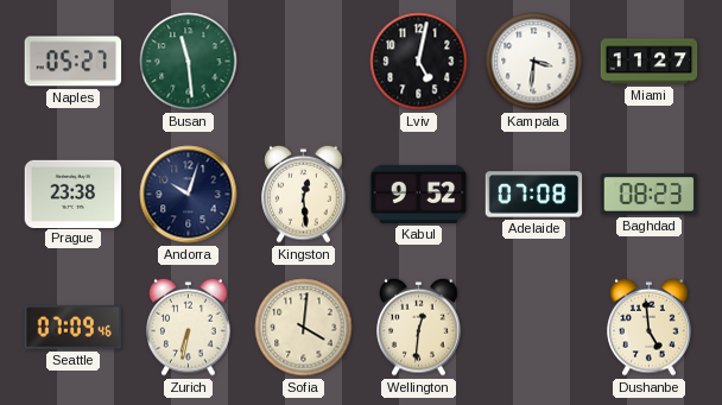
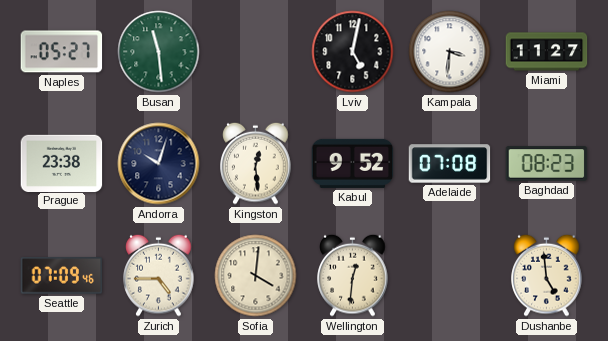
Zurich: 6:32 -> 4:45 (159, 275)
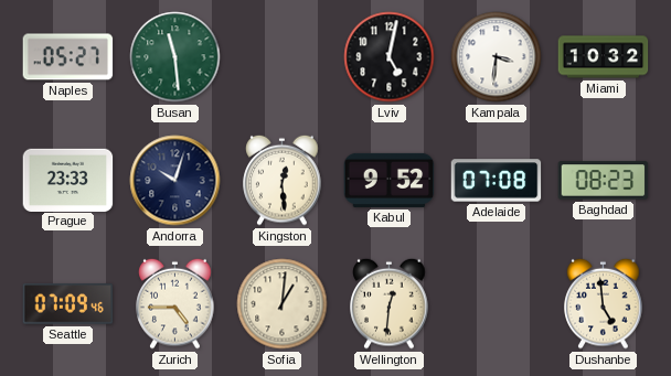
Miami: 11:27 -> 10:32 (604, 57)
Prague: 23:38 -> 23:33 (68, 180)
Sofia: 4:01 -> 1:01 (283, 304)
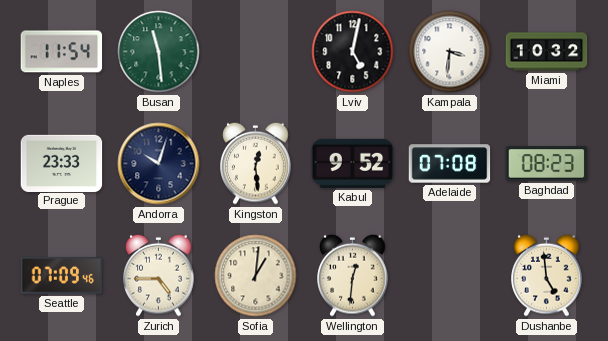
Naples: 05:27 -> 11:54 (62, 52)
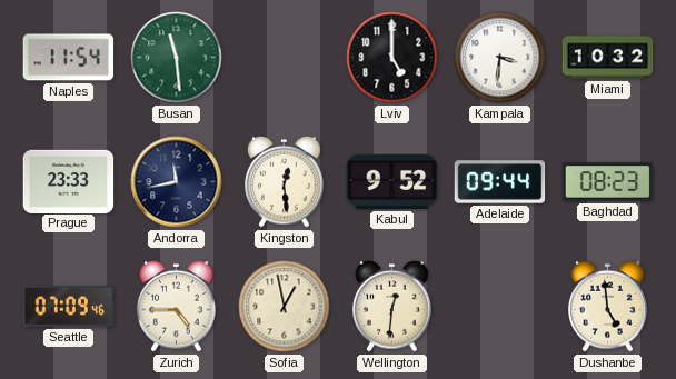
Lviv: 5:02 -> 5:00 (392, 58)
Andorra: 10:03 -> 11:43 (177, 182)
Adelaide: 07:08 -> 09:44 (500, 182)
Sofia: 1:01 -> 12:58 (285, 307)
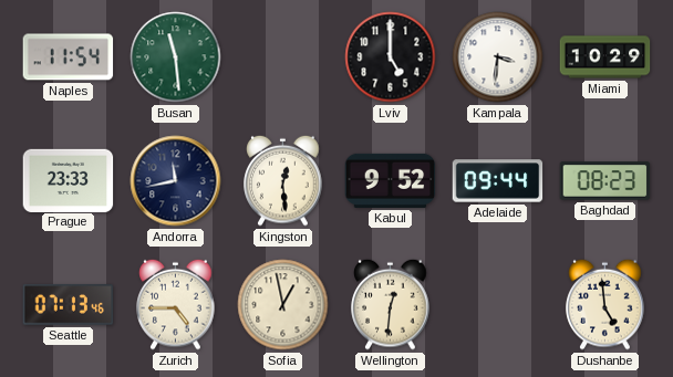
Miami: 10:32 -> 10:29 (605, 57)
Seattle: 07:09 -> 07:13 (69, 305)
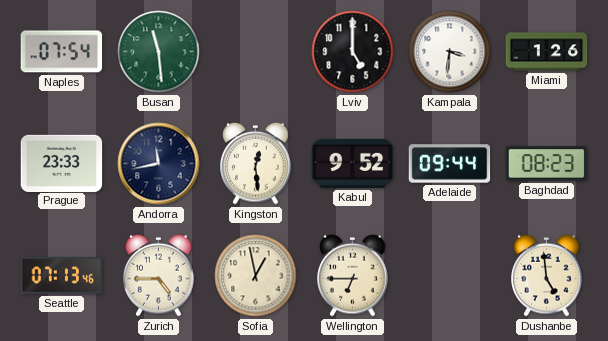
Naples: 11:54 -> 07:54 (62, 52)
Miami: 10:29 -> 1:26 (547, 52)
Wellington: 12:31 -> 6:45 (353, 275)
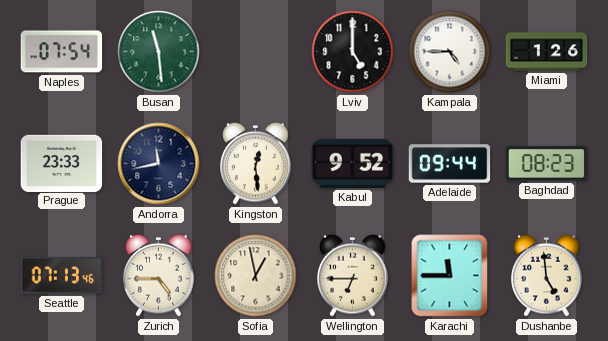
Kampala: 3:31 -> 4:45 (450, 52)
Karachi: none -> 11:45 (450, 276)
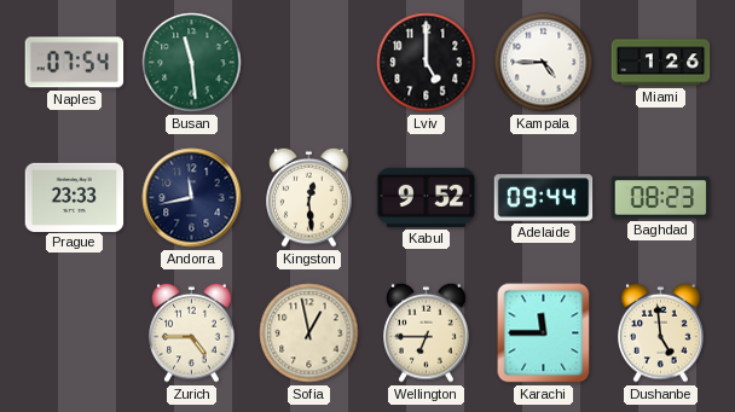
Seattle: 07:13 -> none (62, 276)
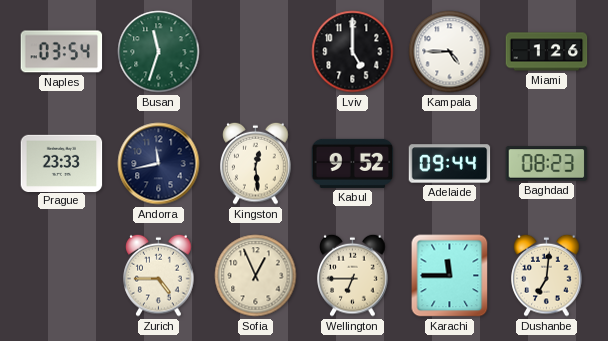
Naples: 07:54 -> 03:54 (62, 52)
Busan: 11:29 -> 11:33 (159, 52)
Sofia: 12:58 -> 12:56 (256, 276)
Dushanbe: 4:59 -> 7:01 (547, 275)
